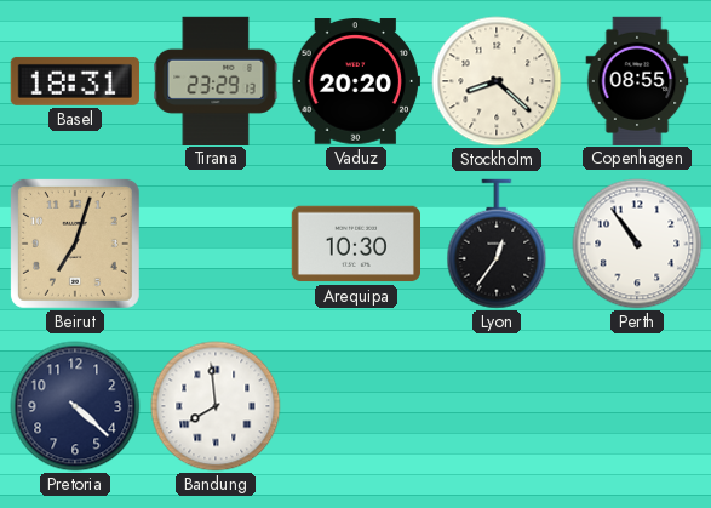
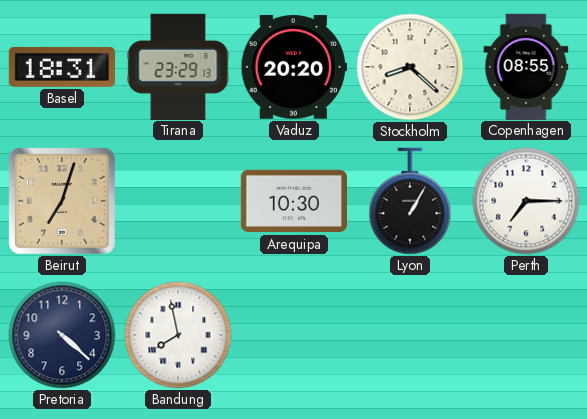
Lyon: 12:36 -> 1:05 (410, 201)
Perth: 10:54 -> 7:15 (526, 201)
Bandung: 7:59 -> 7:58 (178, 335)
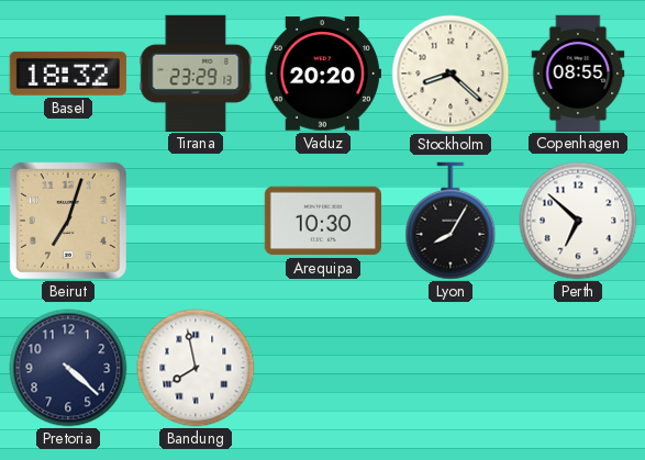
Basel: 18:31 -> 18:32 (68, 74)
Lyon: 1:05 -> 8:05 (451, 221)
Perth: 7:15 -> 6:52 (578, 221)
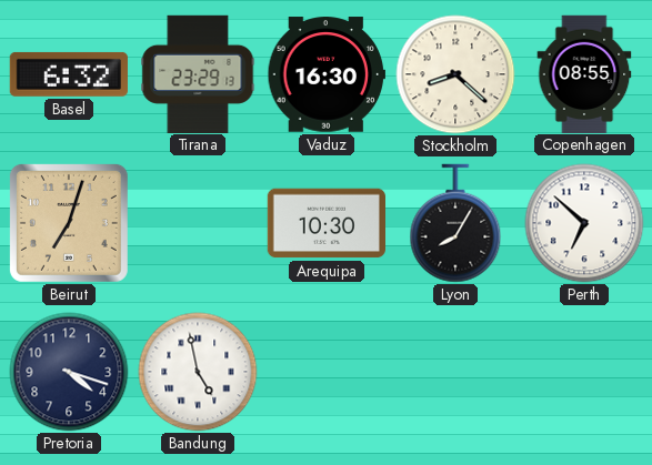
Basel: 18:32 -> 6:32 (69, 74)
Vaduz: 20:20 -> 16:30 (325, 74)
Pretoria: 4:22 -> 4:18 (69, 372)
Bandung: 7:58 -> 4:58 (198, 372)
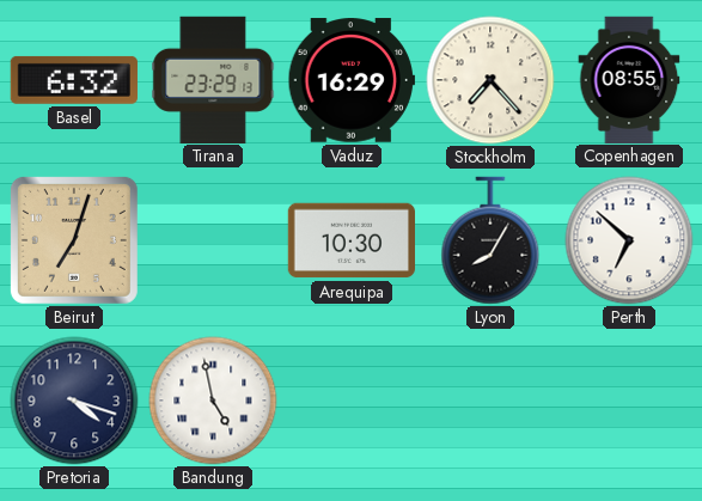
Vaduz: 16:30 -> 16:29 (350, 80)
Stockholm: 8:22 -> 7:23 (490, 80)
